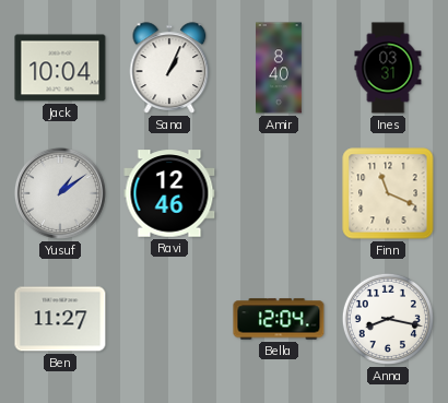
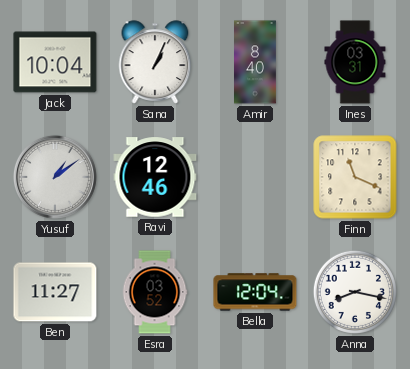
Esra: none -> 03:52 (155, 292)
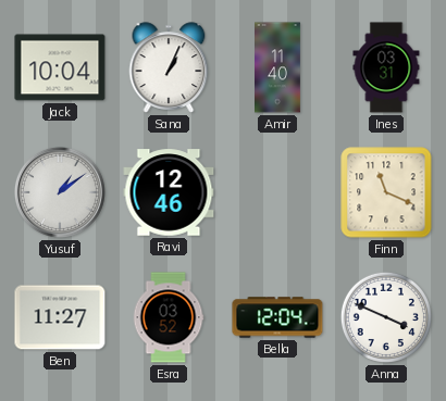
Amir: 8:40 -> 11:40 (278, 67)
Anna: 8:17 -> 3:49 (386, 317)
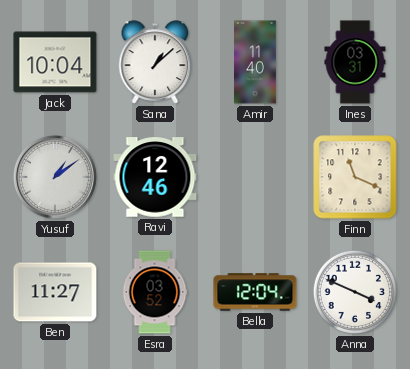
Sana: 1:04 -> 1:08 (155, 62)
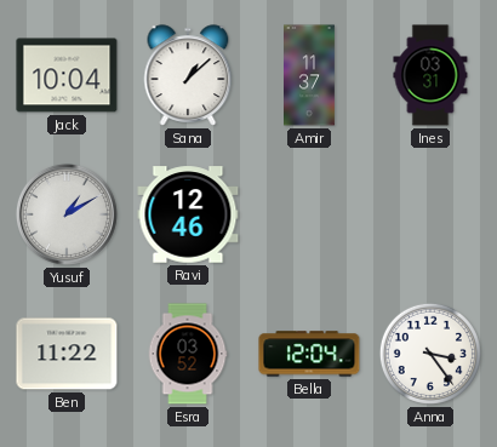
Amir: 11:40 -> 11:37 (310, 75)
Yusuf: 1:09 -> 1:10 (67, 214)
Finn: 11:19 -> none (355, 177)
Ben: 11:27 -> 11:22 (67, 354)
Anna: 3:49 -> 3:24 (430, 354)
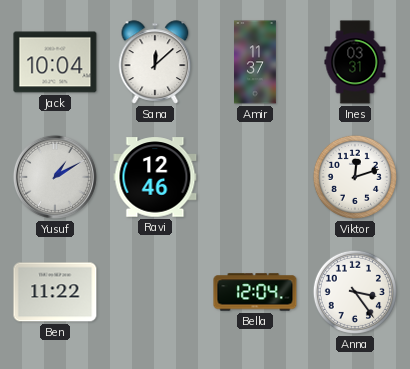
Sana: 1:08 -> 12:08 (155, 62)
Viktor: none -> 12:12 (355, 177)
Esra: 03:52 -> none (188, 354)
